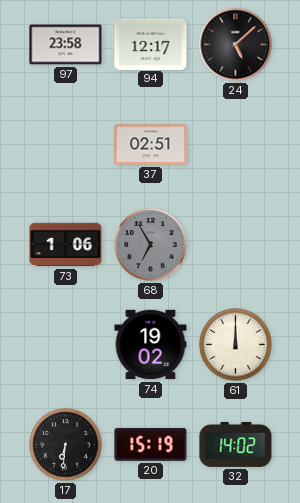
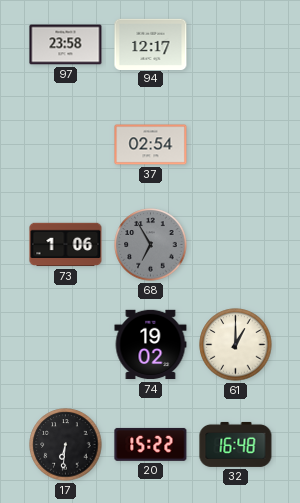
24: 5:08 -> none (236, 45)
37: 02:51 -> 02:54 (151, 145)
61: 12:00 -> 1:00 (236, 345)
20: 15:19 -> 15:22 (151, 444)
32: 14:02 -> 16:48 (236, 444)
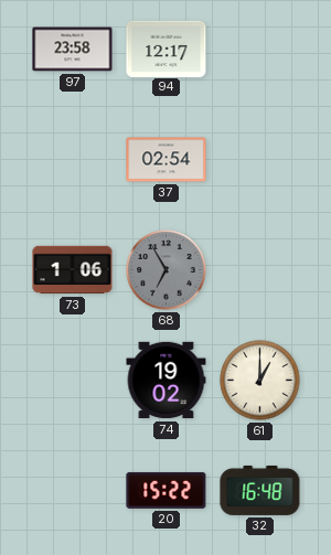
17: 6:31 -> none (66, 445)
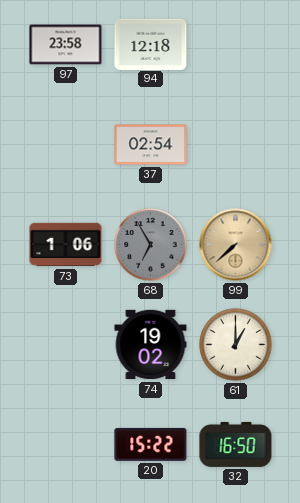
94: 12:17 -> 12:18 (151, 44)
99: none -> 7:38 (236, 245)
32: 16:48 -> 16:50 (236, 444)
